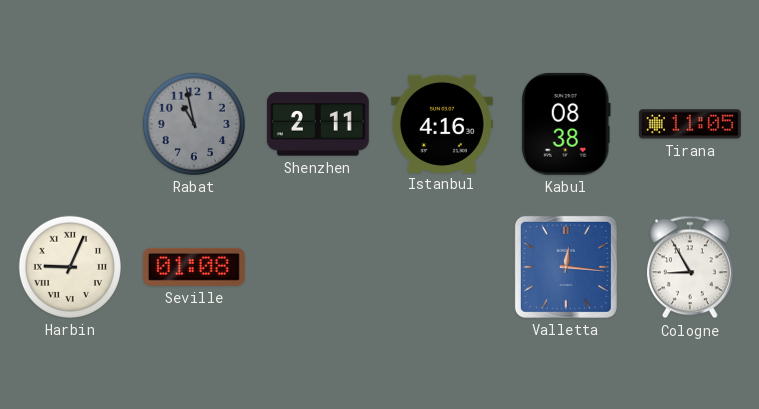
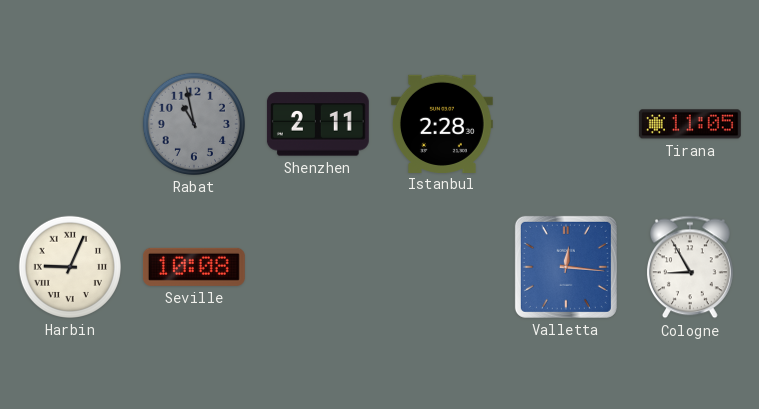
Istanbul: 4:16 -> 2:28 (442, 123)
Kabul: 08:38 -> none (566, 124)
Seville: 01:08 -> 10:08 (194, 267)
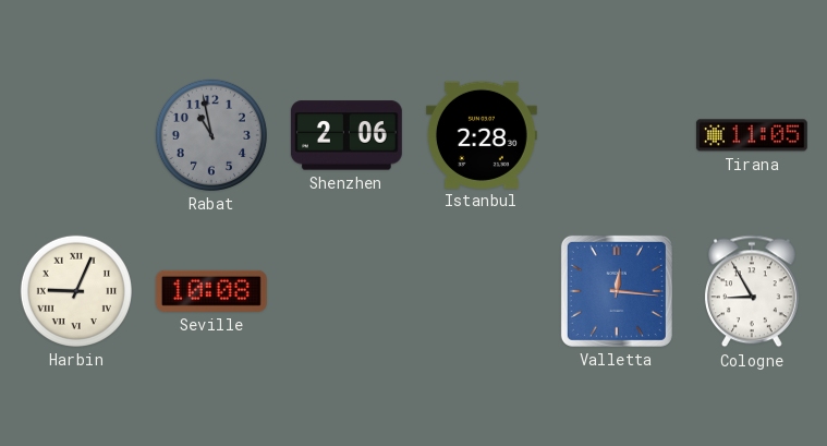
Shenzhen: 2:11 -> 2:06 (346, 135)
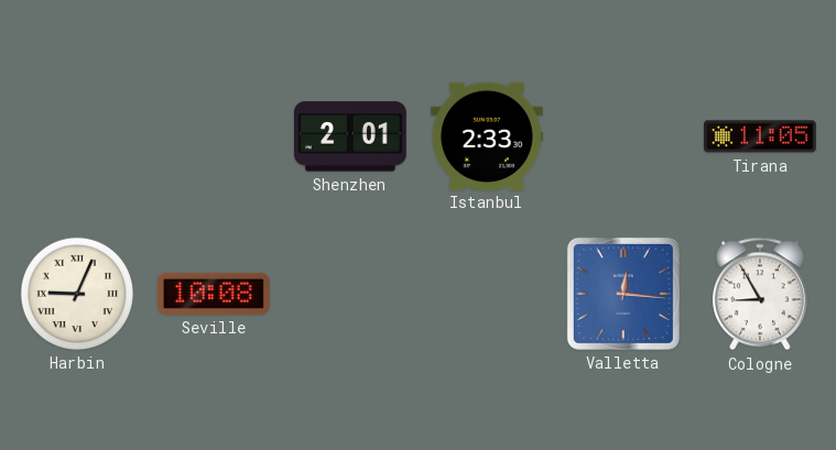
Rabat: 10:58 -> none (211, 135)
Shenzhen: 2:06 -> 2:01 (350, 136)
Istanbul: 2:28 -> 2:33 (487, 135)
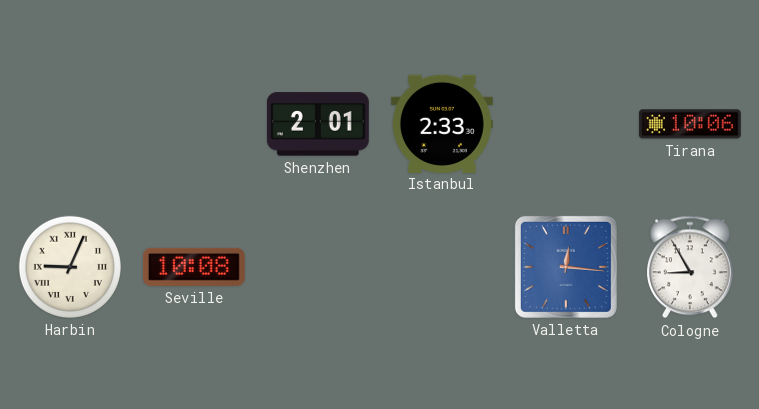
Tirana: 11:05 -> 10:06 (690, 124)
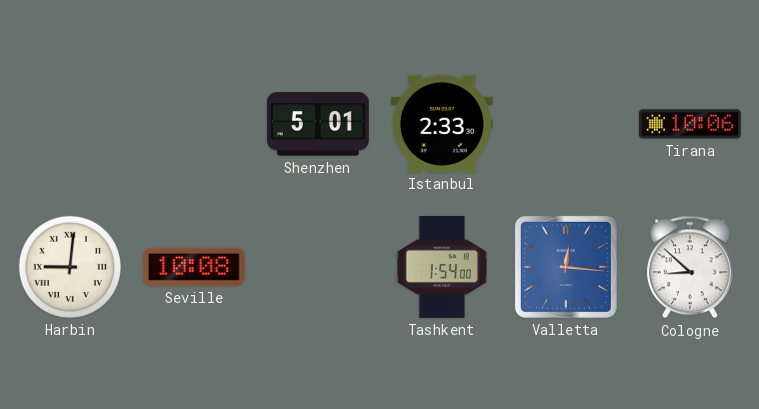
Shenzhen: 2:01 -> 5:01 (318, 124)
Harbin: 9:04 -> 9:01 (70, 267)
Tashkent: none -> 1:54 (442, 267)
Cologne: 8:55 -> 8:52 (690, 267)
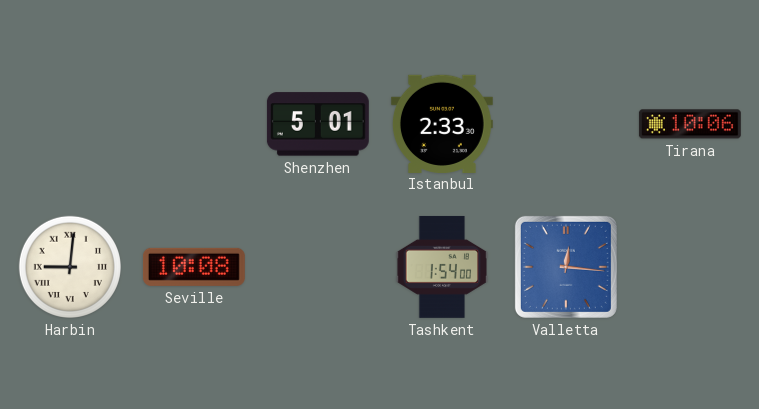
Cologne: 8:52 -> none (690, 267)
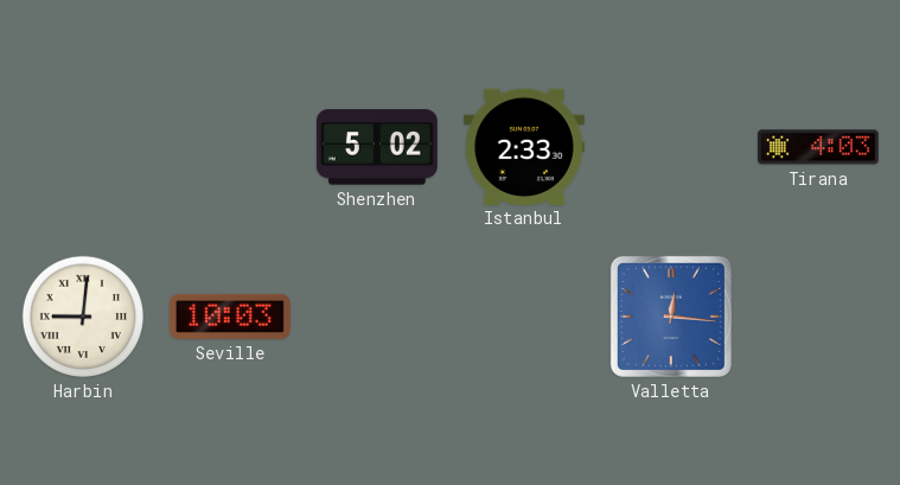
Shenzhen: 5:01 -> 5:02 (377, 147)
Tirana: 10:06 -> 4:03 (818, 147)
Seville: 10:08 -> 10:03 (230, 317)
Tashkent: 1:54 -> none (442, 267)
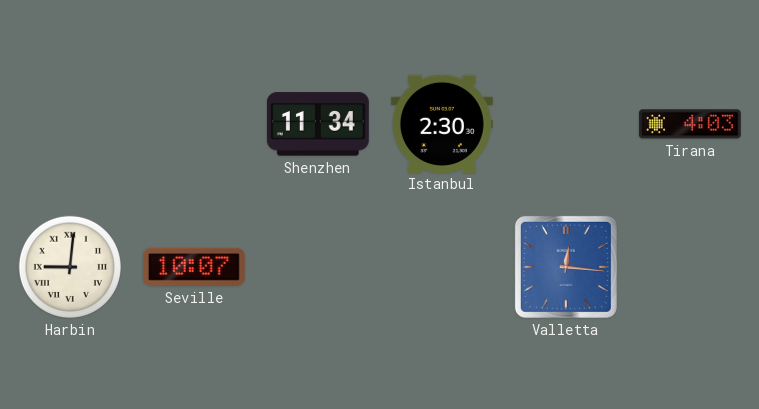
Shenzhen: 5:02 -> 11:34 (318, 124)
Istanbul: 2:33 -> 2:30 (442, 123)
Seville: 10:03 -> 10:07 (194, 267)
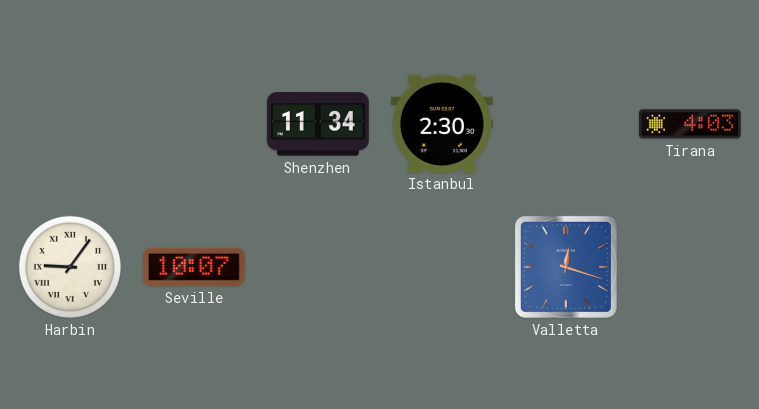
Harbin: 9:01 -> 9:06 (70, 267)
Valletta: 12:16 -> 12:18 (566, 267)
